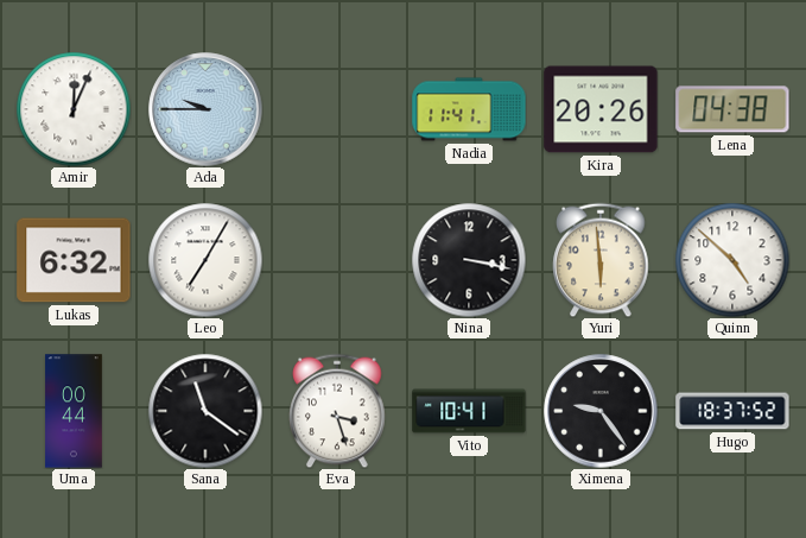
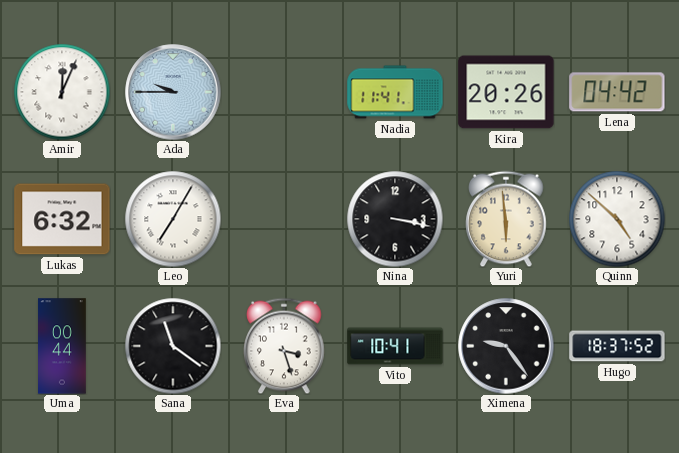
Lena: 04:38 -> 04:42 (617, 92)
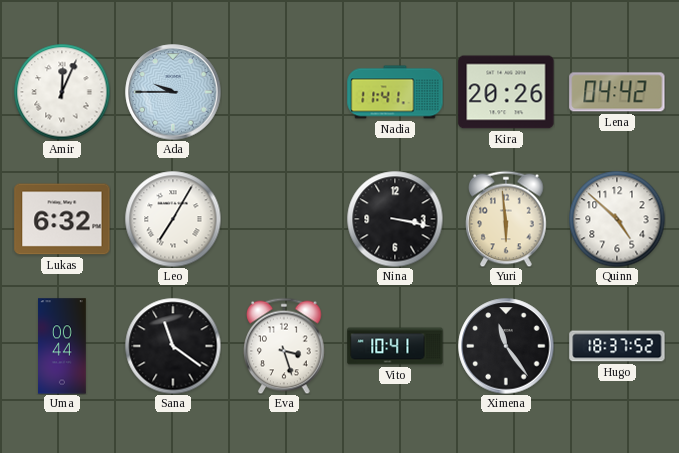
Ximena: 9:24 -> 11:24 (506, 346)
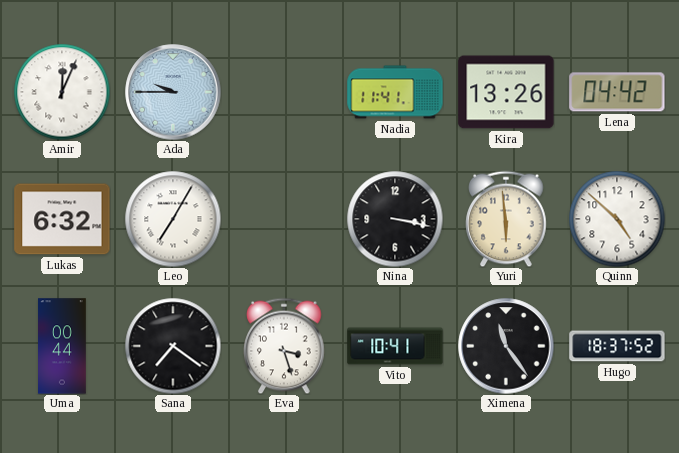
Kira: 20:26 -> 13:26 (506, 92)
Sana: 11:21 -> 7:21 (173, 346)
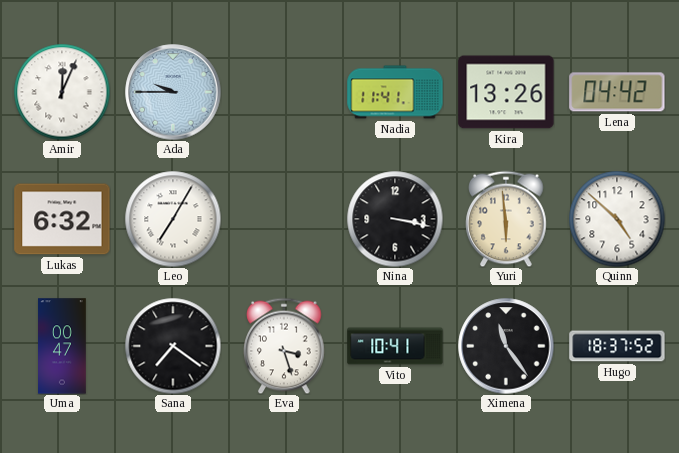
Uma: 00:44 -> 00:47 (62, 346)
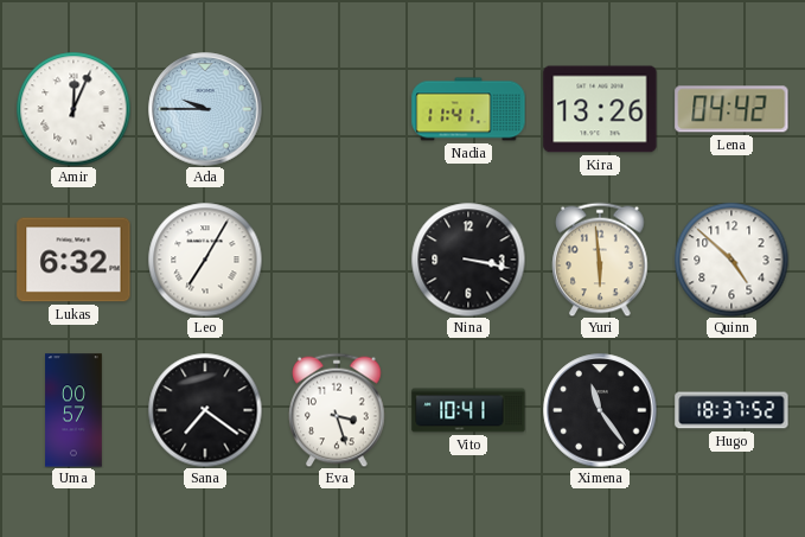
Uma: 00:47 -> 00:57 (74, 410)
